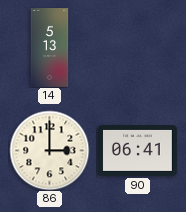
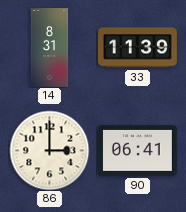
14: 5:13 -> 8:31 (50, 48)
33: none -> 11:39 (138, 48)
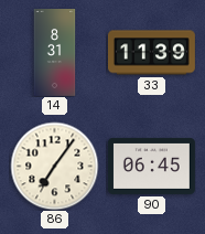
86: 3:00 -> 7:06 (54, 166)
90: 06:41 -> 06:45 (151, 166)
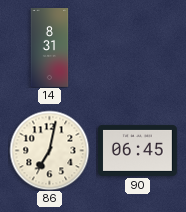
33: 11:39 -> none (152, 53)
86: 7:06 -> 7:02 (49, 150)
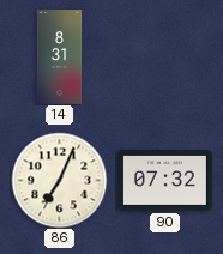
86: 7:02 -> 7:04 (59, 180)
90: 06:45 -> 07:32 (164, 180)
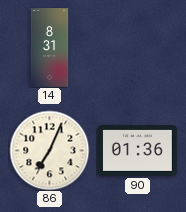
90: 07:32 -> 01:36 (137, 150)
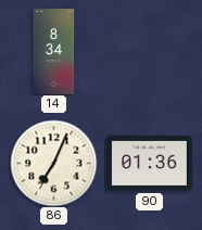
14: 8:31 -> 8:34 (54, 52)
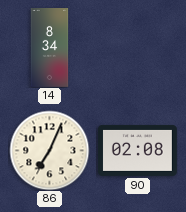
90: 01:36 -> 02:08 (137, 150)
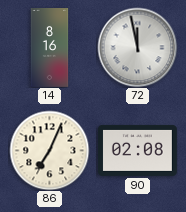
14: 8:34 -> 8:16 (50, 48)
72: none -> 11:58 (137, 47)
